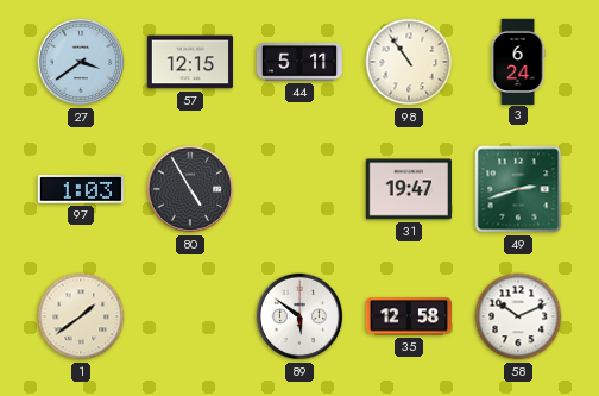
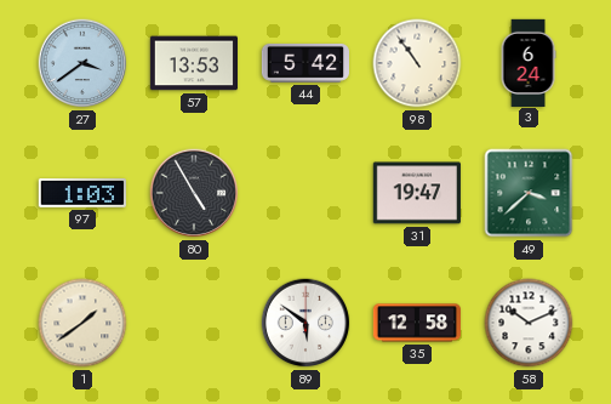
57: 12:15 -> 13:53 (193, 63)
44: 5:11 -> 5:42 (304, 63)
49: 2:42 -> 3:38 (529, 193)
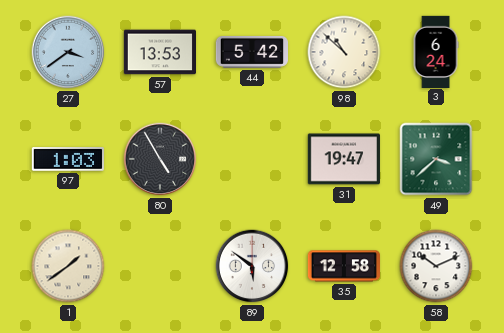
98: 10:54 -> 10:52 (344, 52)
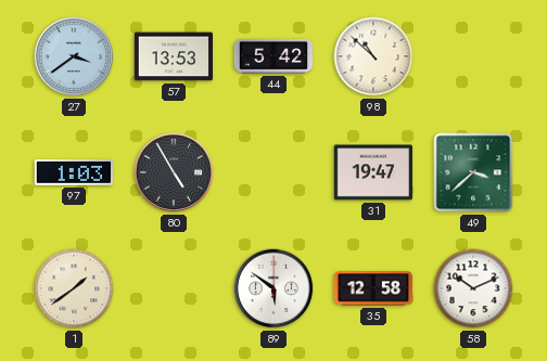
3: 6:24 -> none (436, 51)
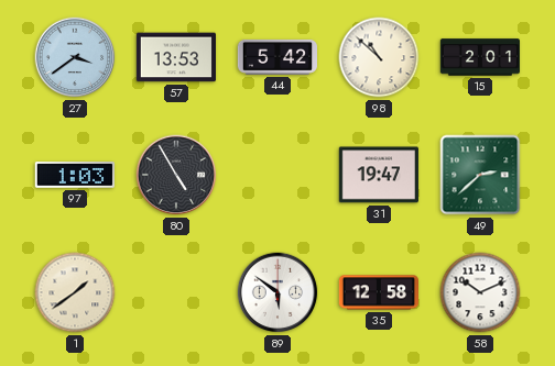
15: none -> 2:01 (479, 57)
49: 3:38 -> 2:38 (480, 175)
